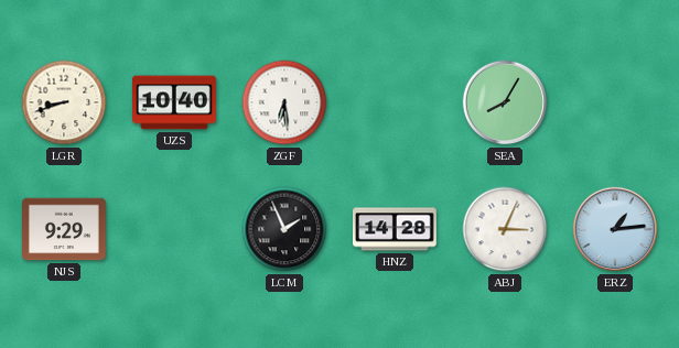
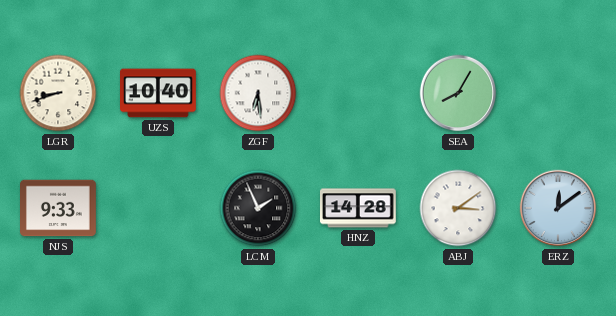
NJS: 9:29 -> 9:33 (59, 208)
ABJ: 3:04 -> 3:09 (458, 208)
ERZ: 1:14 -> 12:09 (558, 208)
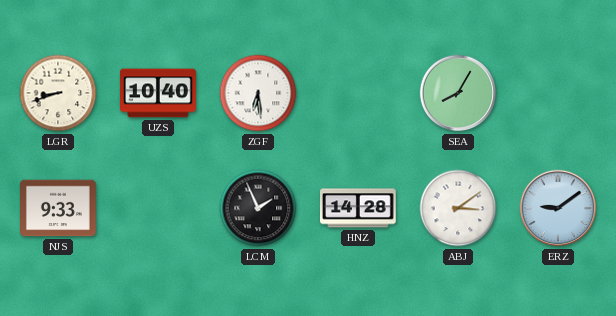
ERZ: 12:09 -> 9:09 (558, 208)
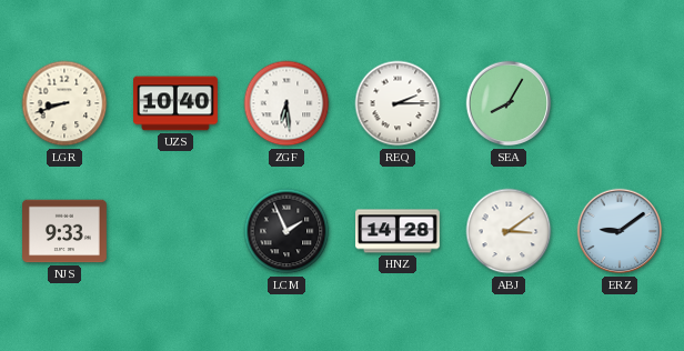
REQ: none -> 2:15 (398, 103)
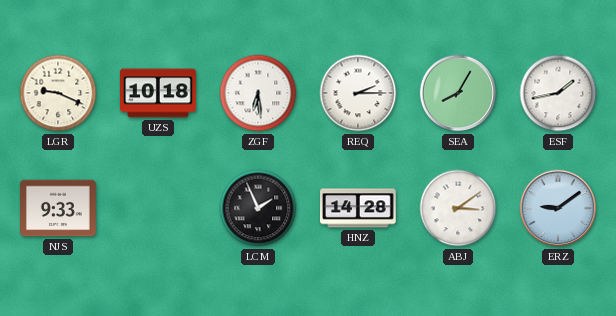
LGR: 8:42 -> 9:19 (58, 93)
UZS: 10:40 -> 10:18 (159, 93)
ESF: none -> 1:43 (558, 93)
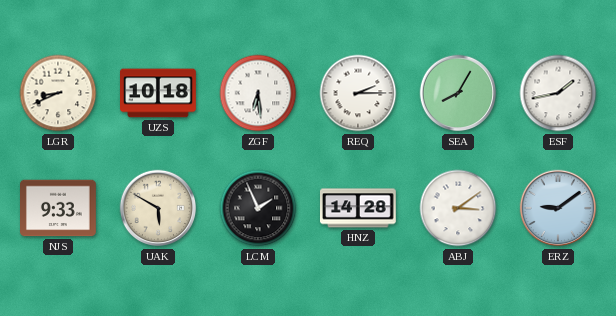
LGR: 9:19 -> 8:41 (58, 93)
UAK: none -> 5:50 (158, 208)
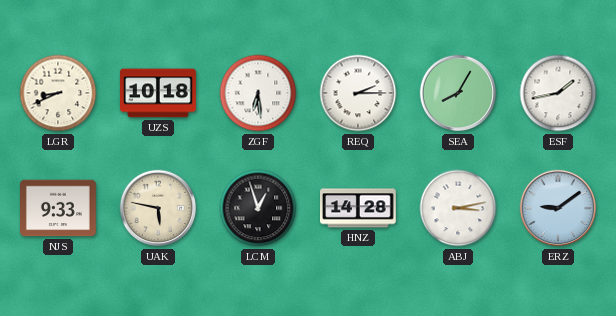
UAK: 5:50 -> 5:47 (158, 208)
LCM: 1:56 -> 12:57 (258, 208)
ABJ: 3:09 -> 3:13 (458, 208)
